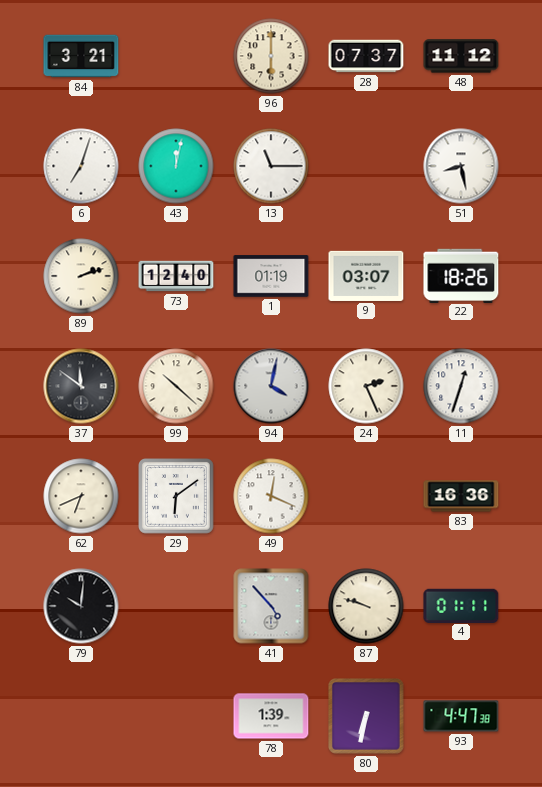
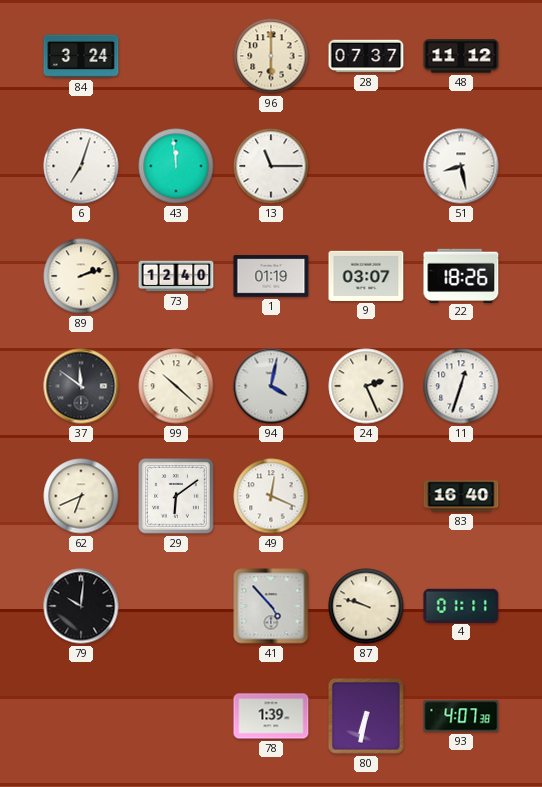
84: 3:21 -> 3:24 (81, 56)
43: 12:02 -> 11:59 (176, 166)
83: 16:36 -> 16:40 (461, 496)
93: 4:47 -> 4:07 (461, 716)
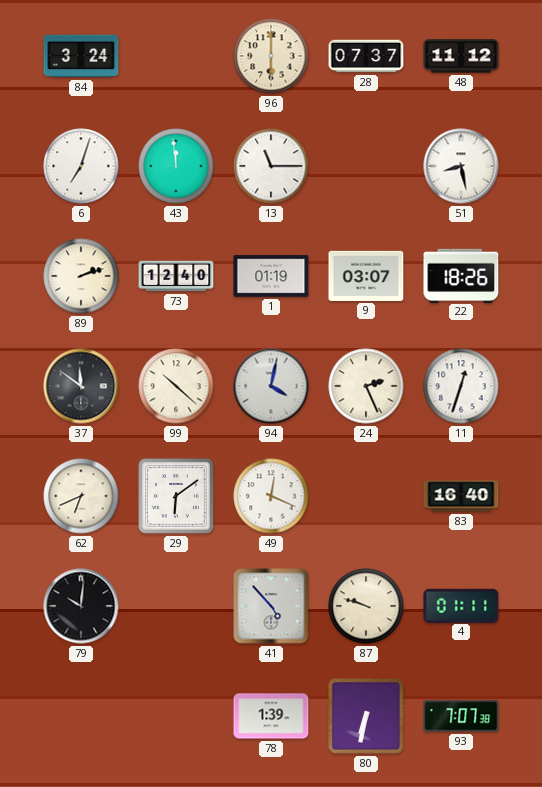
93: 4:07 -> 7:07 (461, 716)
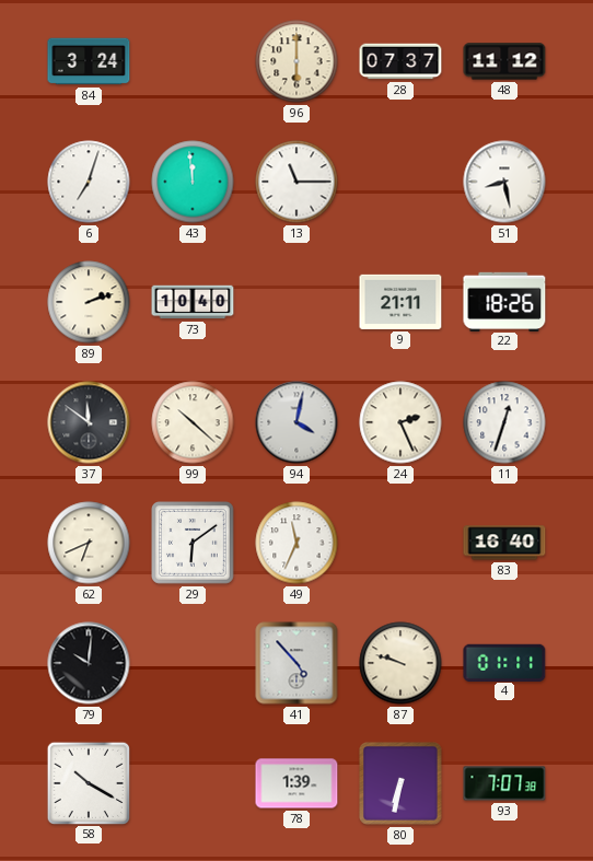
73: 12:40 -> 10:40 (193, 302)
1: 01:19 -> none (271, 276)
9: 03:07 -> 21:11 (400, 302)
49: 12:19 -> 11:34 (296, 543)
58: none -> 10:20 (88, 782)
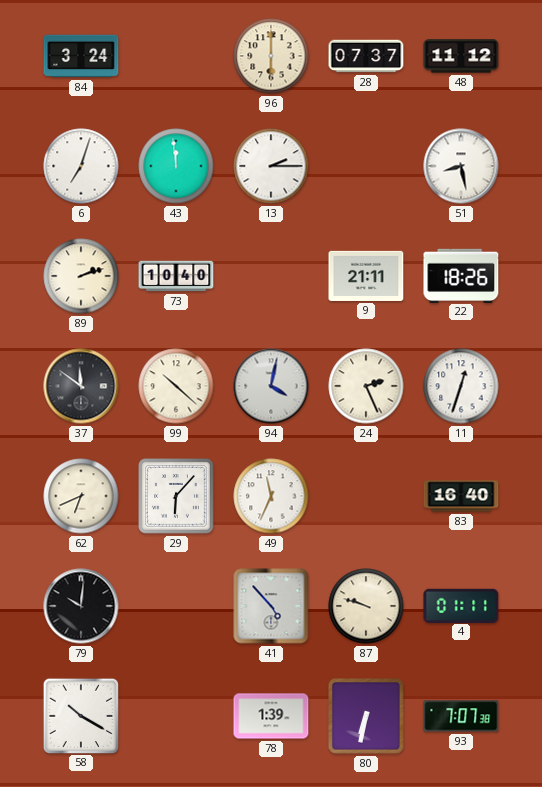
13: 11:15 -> 2:15 (271, 166)
29: 6:09 -> 6:07 (177, 497)
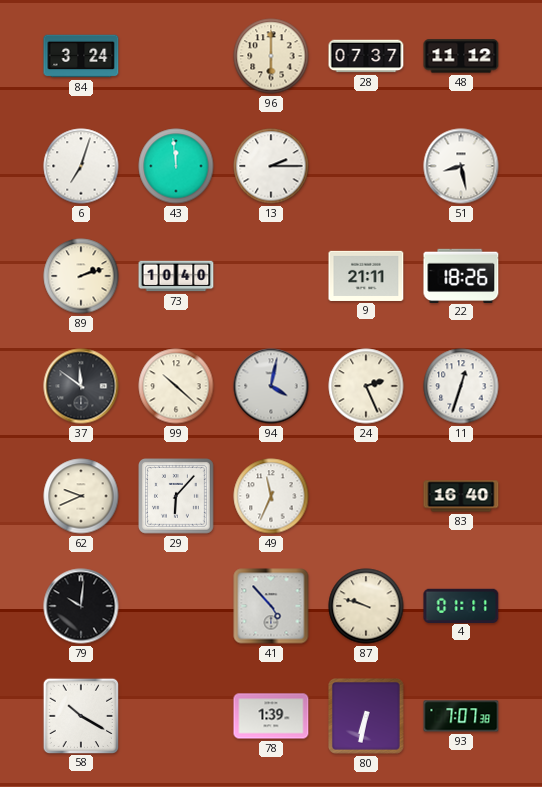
62: 6:41 -> 9:41 (81, 496)
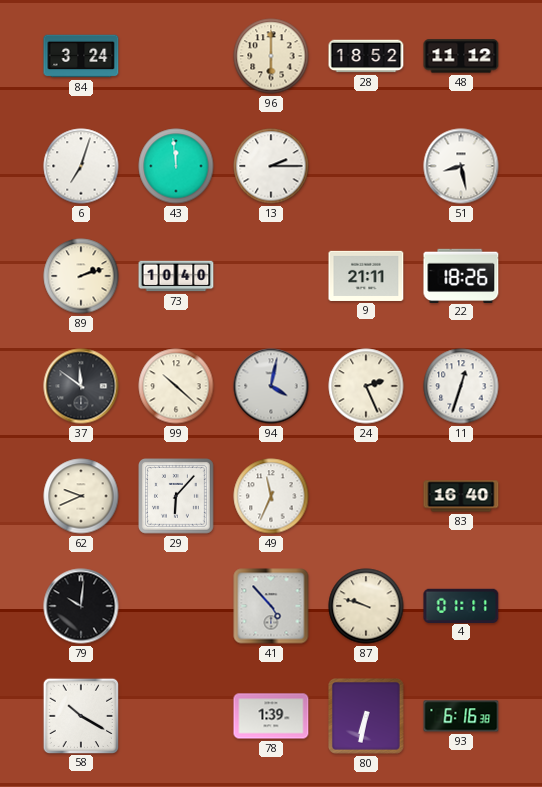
28: 07:37 -> 18:52 (366, 56)
93: 7:07 -> 6:16 (461, 716)
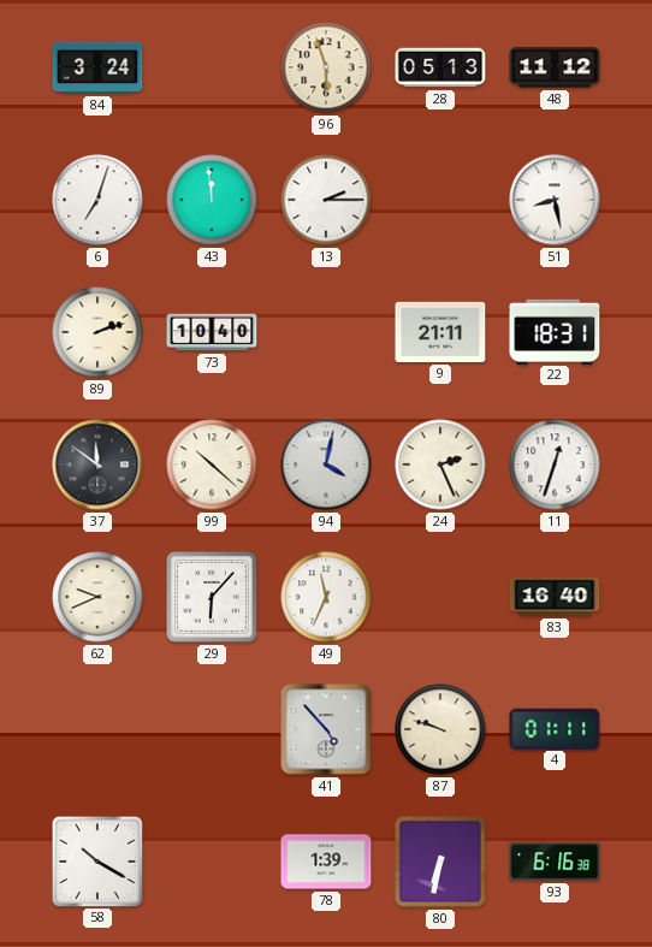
96: 6:00 -> 5:57 (326, 67)
28: 18:52 -> 05:13 (440, 67)
22: 18:26 -> 18:31 (555, 331)
79: 10:01 -> none (81, 606)
